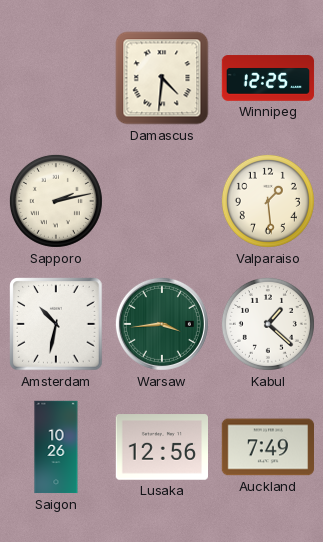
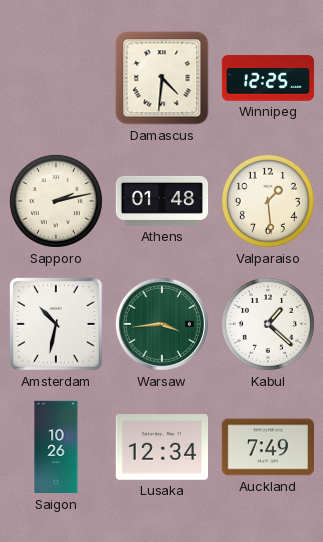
Athens: none -> 01:48 (162, 201)
Lusaka: 12:56 -> 12:34 (161, 447)
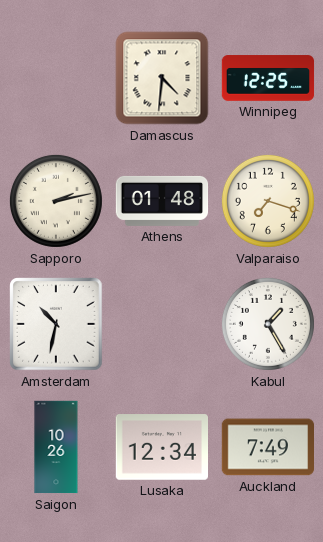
Valparaiso: 1:29 -> 7:18 (268, 201)
Warsaw: 3:44 -> none (162, 324)
Kabul: 1:22 -> 1:25 (268, 324)
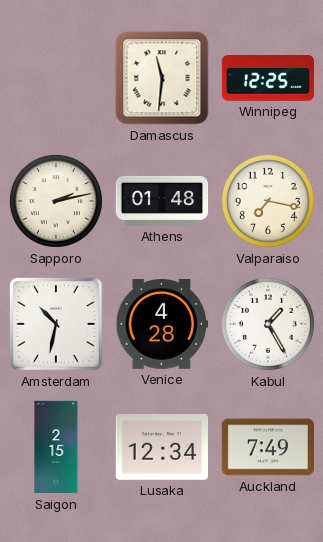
Damascus: 4:31 -> 11:31 (162, 78)
Valparaiso: 7:18 -> 7:17 (268, 201)
Venice: none -> 4:28 (161, 325)
Saigon: 10:26 -> 2:15 (56, 447)
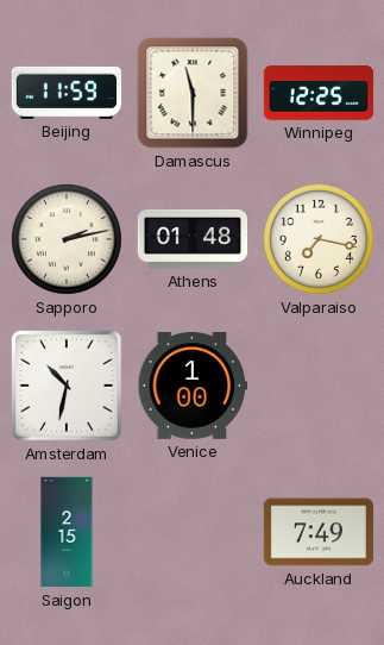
Beijing: none -> 11:59 (65, 93)
Damascus: 11:31 -> 11:30 (193, 93)
Venice: 4:28 -> 1:00 (191, 387)
Kabul: 1:25 -> none (268, 324)
Lusaka: 12:34 -> none (161, 447)
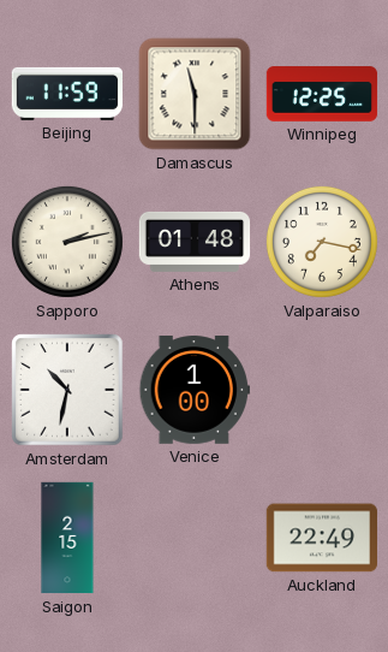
Auckland: 7:49 -> 22:49 (321, 538)
